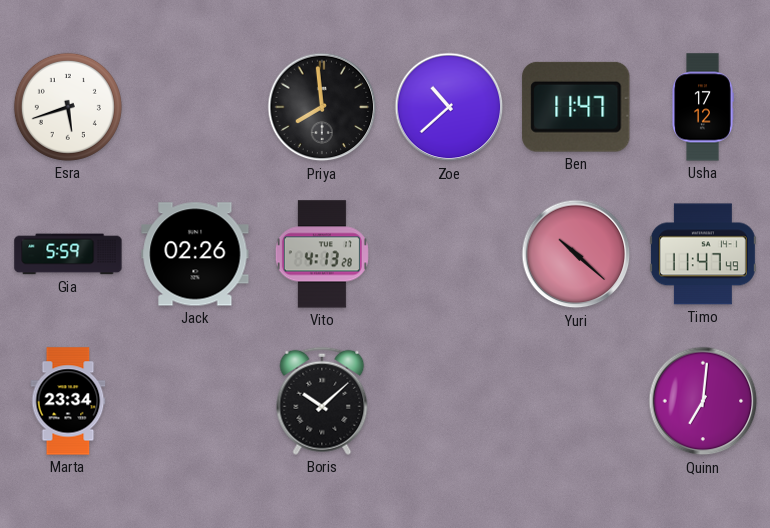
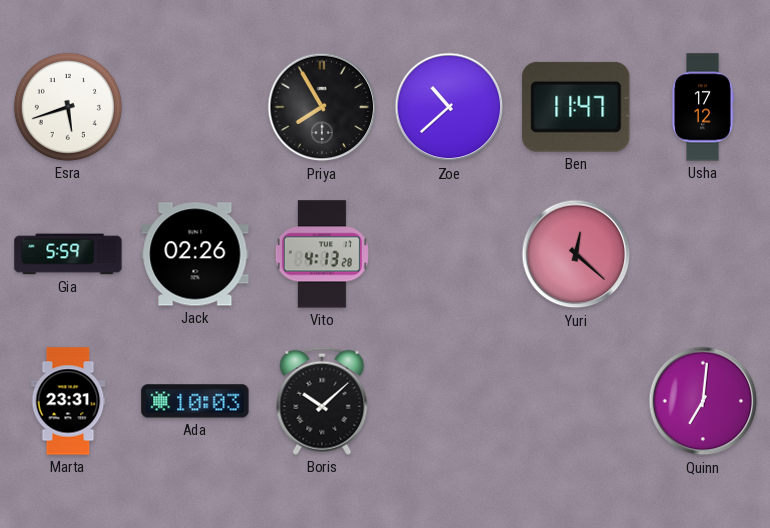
Priya: 7:59 -> 7:55 (322, 107)
Yuri: 10:22 -> 12:22 (576, 254)
Timo: 11:47 -> none (703, 254)
Marta: 23:34 -> 23:31 (68, 401)
Ada: none -> 10:03 (195, 401)
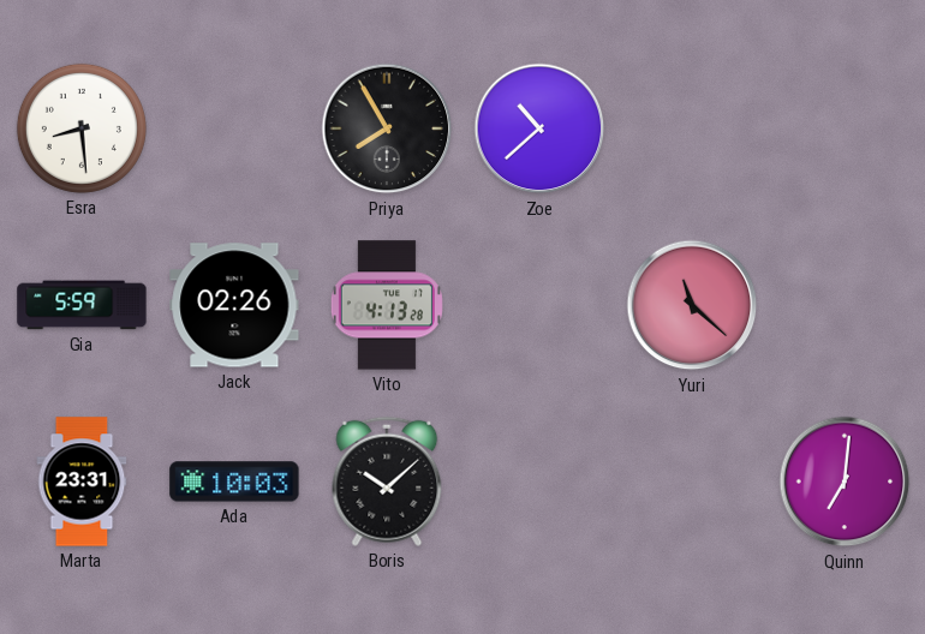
Esra: 5:42 -> 8:29 (82, 128)
Ben: 11:47 -> none (576, 107)
Usha: 17:12 -> none (703, 107)
Yuri: 12:22 -> 11:22 (692, 305)
